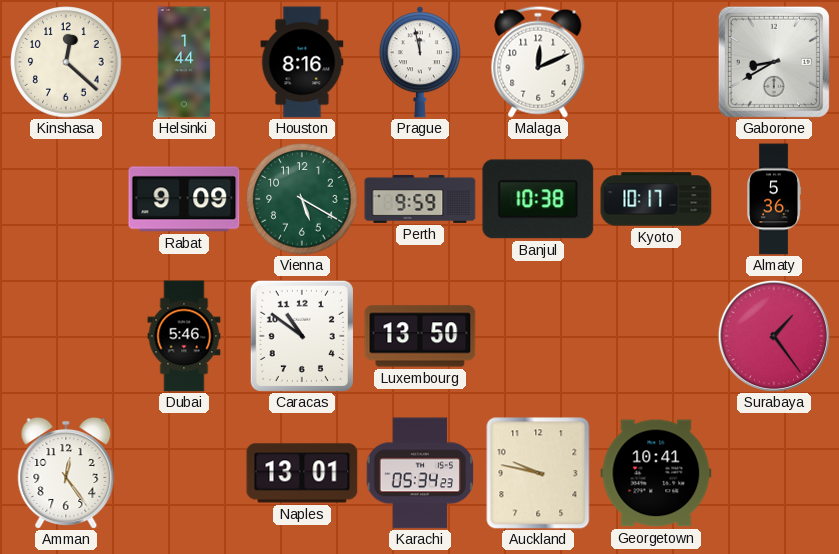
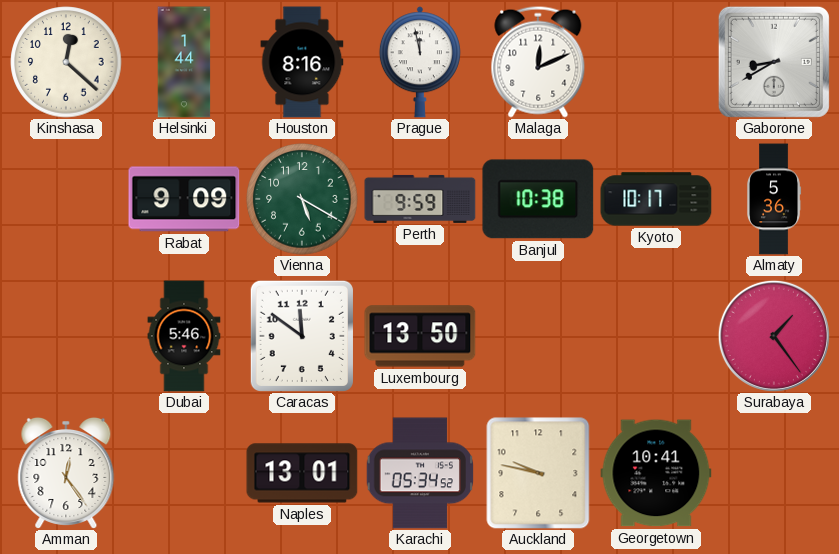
Caracas: 10:51 -> 11:51 (302, 335)
Karachi: 05:34:23 -> 05:34:52 (419, 473)
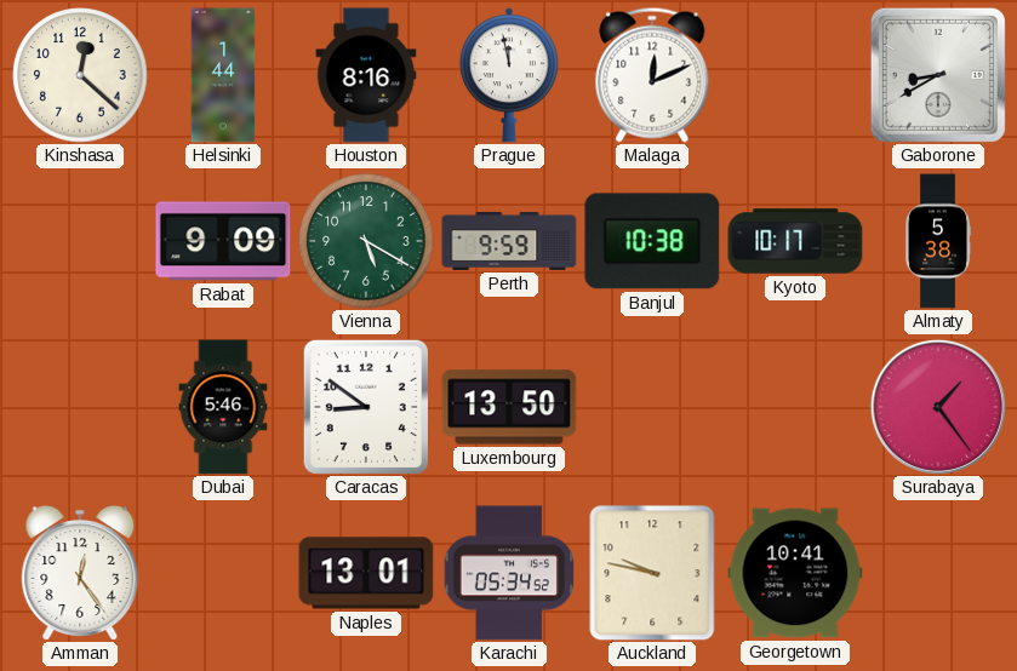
Almaty: 5:36 -> 5:38 (939, 241)
Caracas: 11:51 -> 8:51 (366, 406)
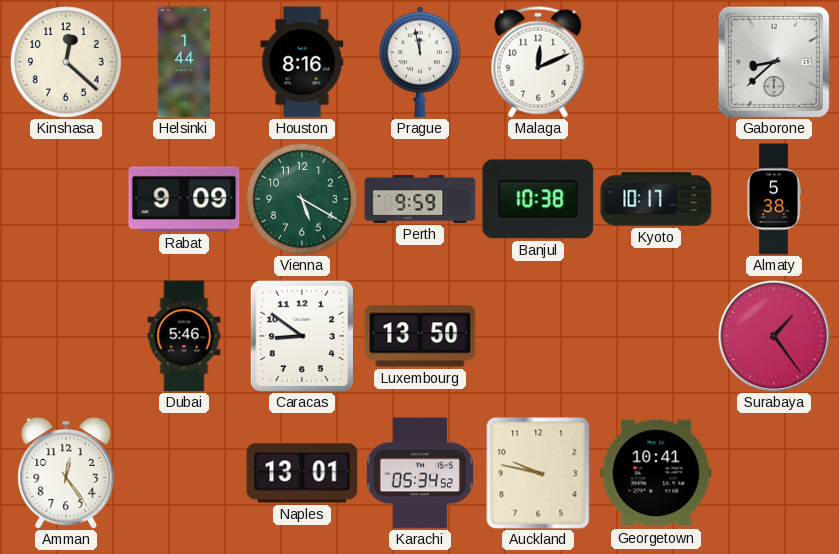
Gaborone: 8:40 -> 8:38 (774, 62)
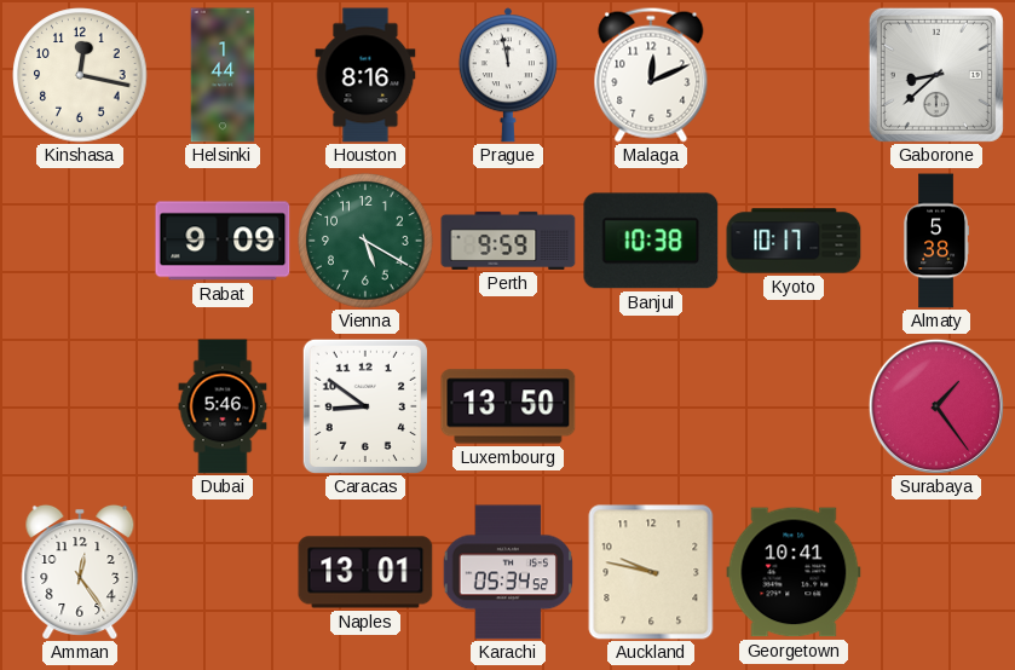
Kinshasa: 12:22 -> 12:17 (80, 75)
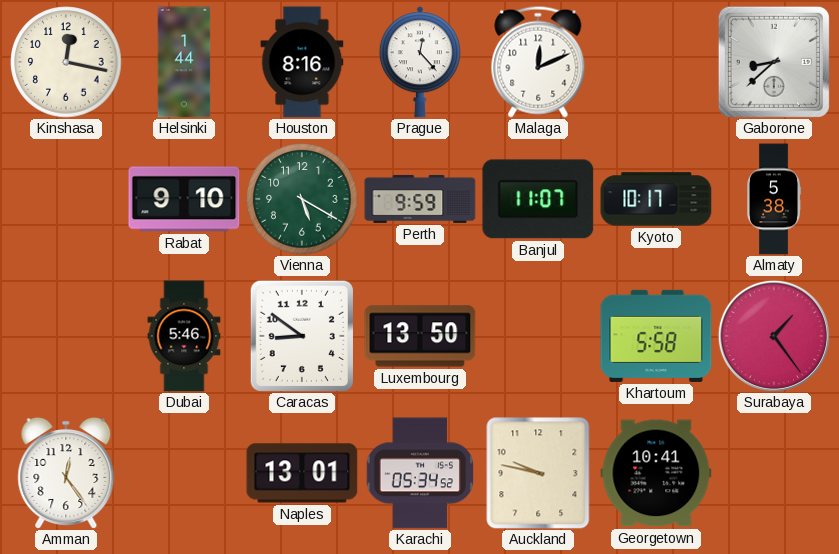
Prague: 11:58 -> 12:23 (420, 62)
Rabat: 9:09 -> 9:10 (184, 199)
Banjul: 10:38 -> 11:07 (538, 199)
Khartoum: none -> 5:58 (656, 336)
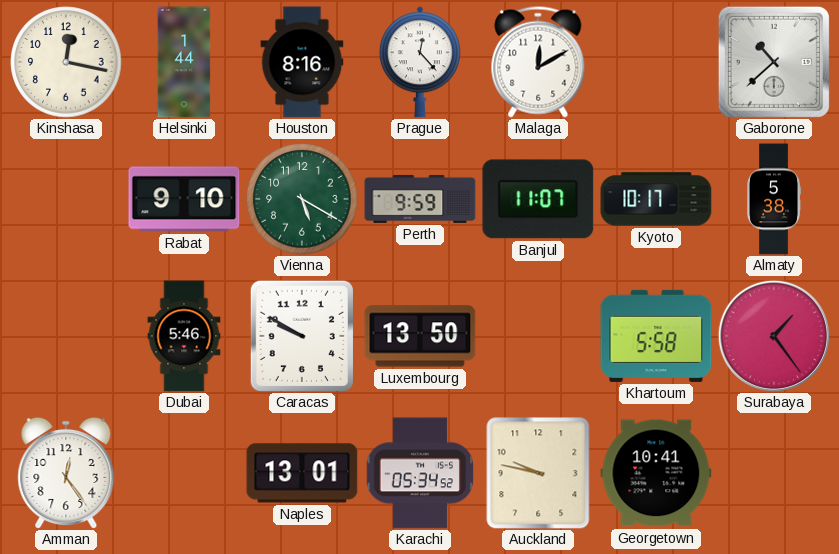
Malaga: 12:11 -> 12:10 (538, 62)
Gaborone: 8:38 -> 10:38 (774, 62)
Caracas: 8:51 -> 9:50 (302, 335)
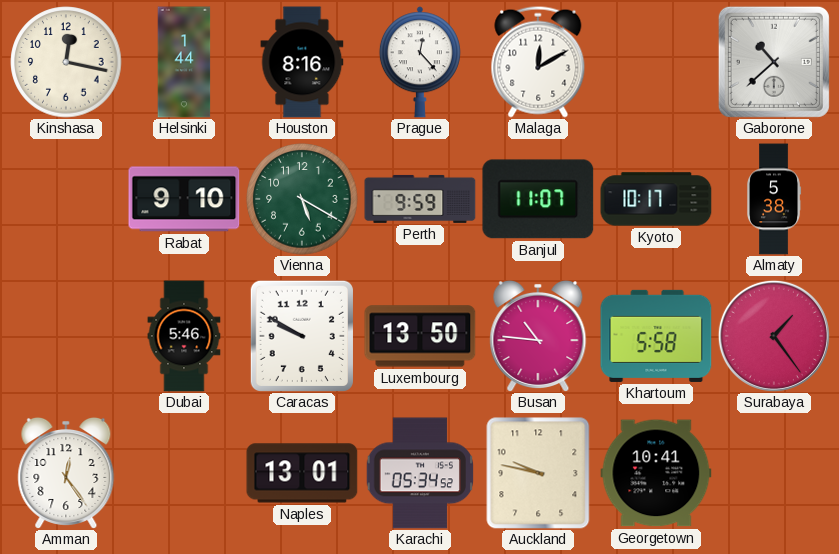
Busan: none -> 10:46 (538, 336)
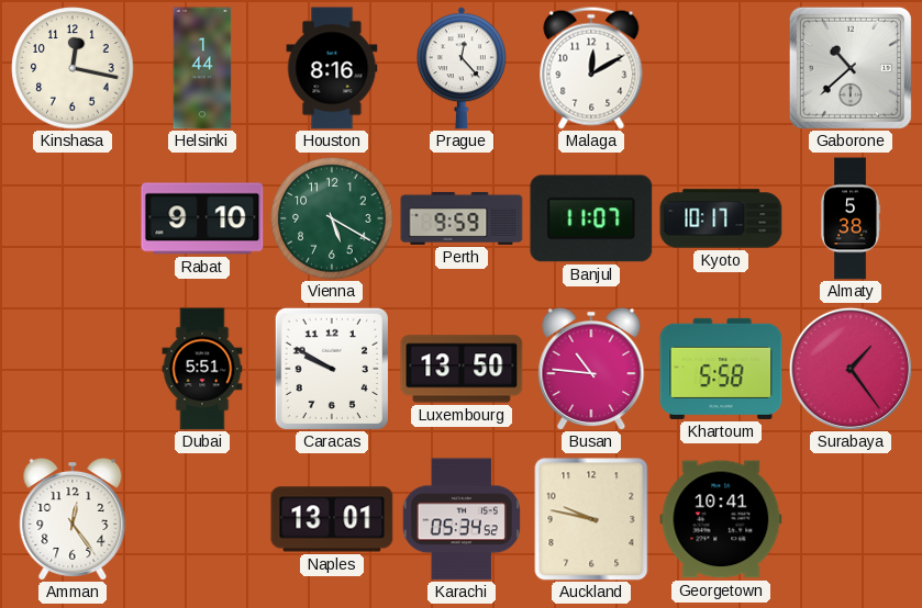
Dubai: 5:46 -> 5:51 (202, 369)
